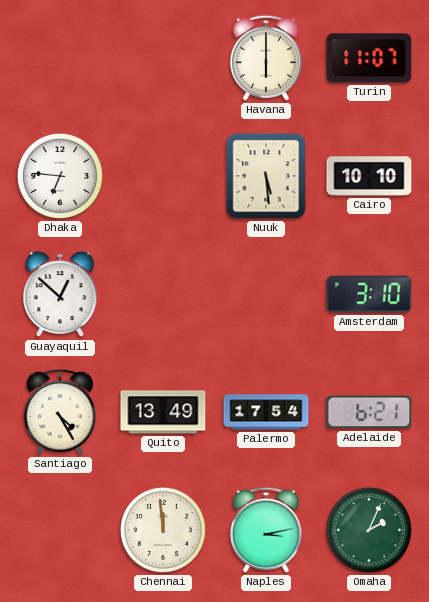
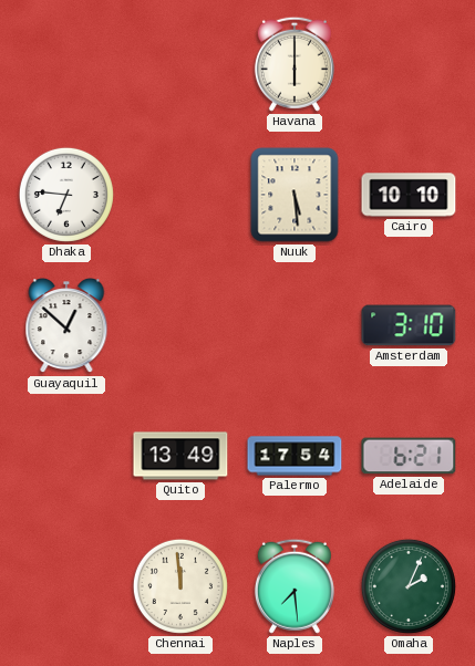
Turin: 11:07 -> none (369, 58)
Santiago: 4:25 -> none (60, 412)
Naples: 3:13 -> 7:29 (295, 586)
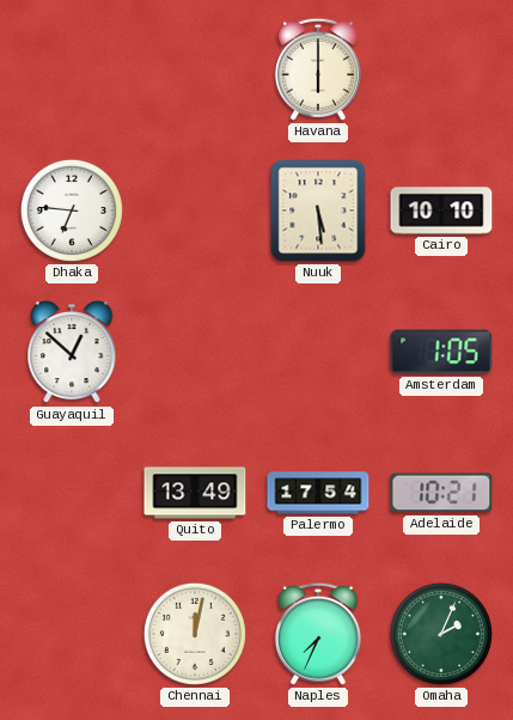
Amsterdam: 3:10 -> 1:05 (441, 352)
Adelaide: 6:21 -> 10:21 (441, 493)
Chennai: 11:59 -> 12:02 (195, 634)
Naples: 7:29 -> 7:34 (318, 634)
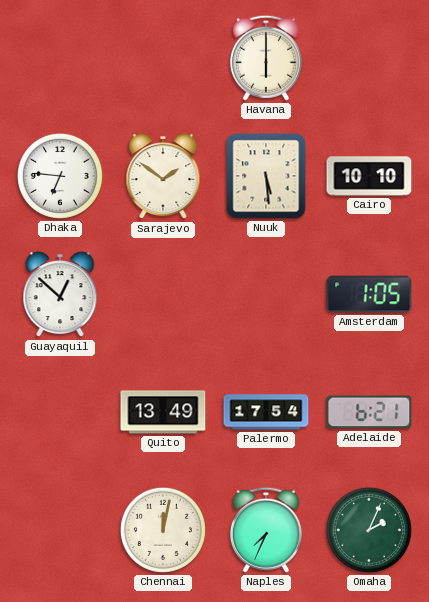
Sarajevo: none -> 1:51 (163, 177)
Adelaide: 10:21 -> 6:21 (369, 412)
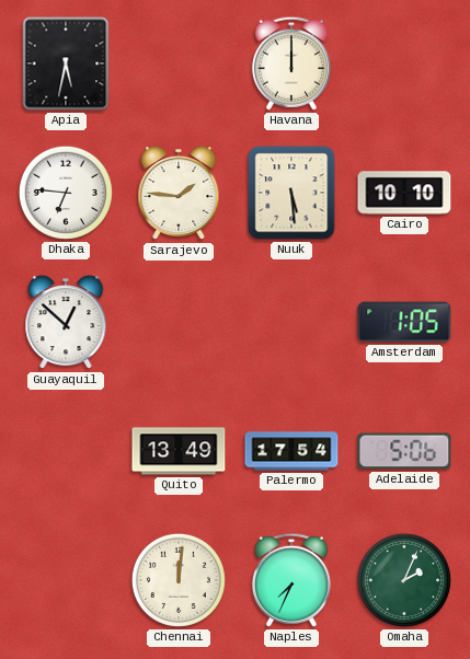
Apia: none -> 5:32 (66, 63)
Havana: 6:00 -> 12:00 (291, 63)
Sarajevo: 1:51 -> 1:46 (179, 194)
Adelaide: 6:21 -> 5:06 (404, 451)
Chennai: 12:02 -> 12:01 (179, 580)
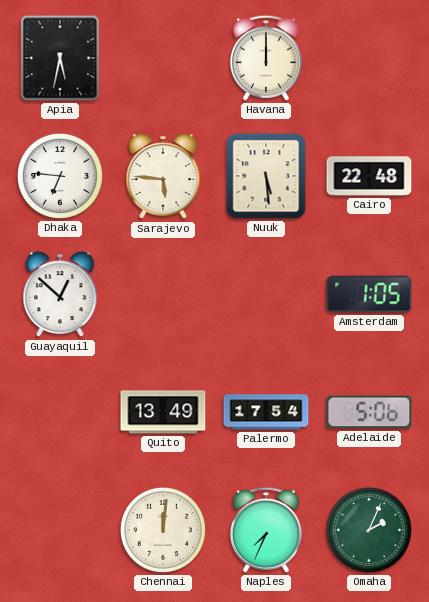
Sarajevo: 1:46 -> 5:46 (163, 177)
Cairo: 10:10 -> 22:48 (369, 176)
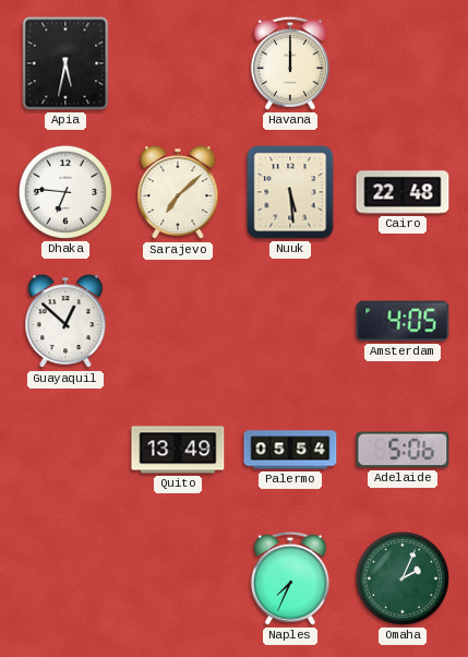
Sarajevo: 5:46 -> 7:08 (178, 193)
Amsterdam: 1:05 -> 4:05 (403, 321)
Palermo: 17:54 -> 05:54 (290, 450)
Chennai: 12:01 -> none (163, 530)
